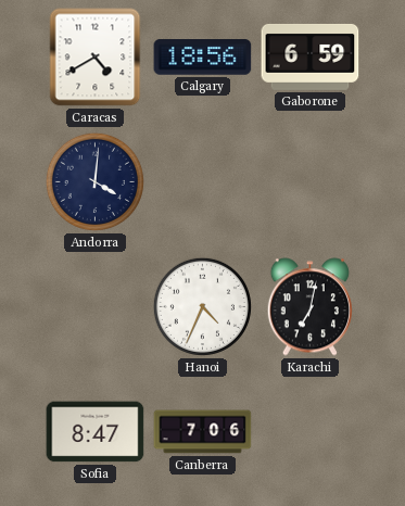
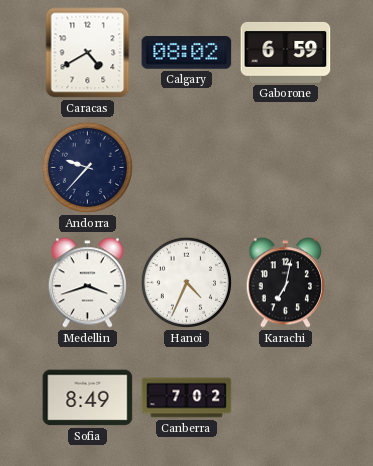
Calgary: 18:56 -> 08:02 (187, 53)
Andorra: 4:01 -> 9:37 (87, 167)
Medellin: none -> 3:42 (87, 283)
Sofia: 8:47 -> 8:49 (88, 398)
Canberra: 7:06 -> 7:02 (187, 398)
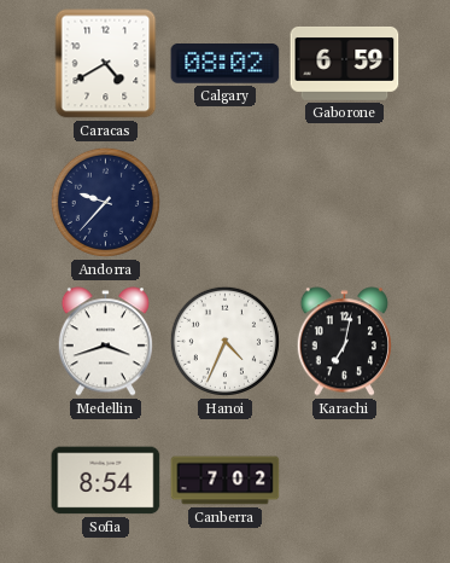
Sofia: 8:49 -> 8:54 (106, 481)
